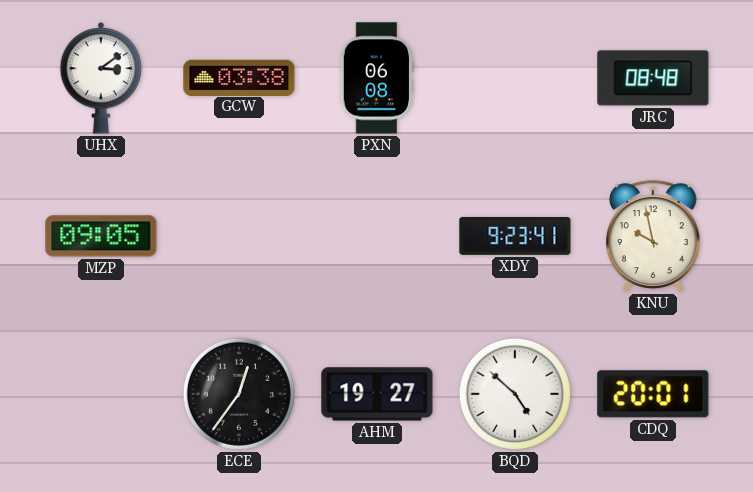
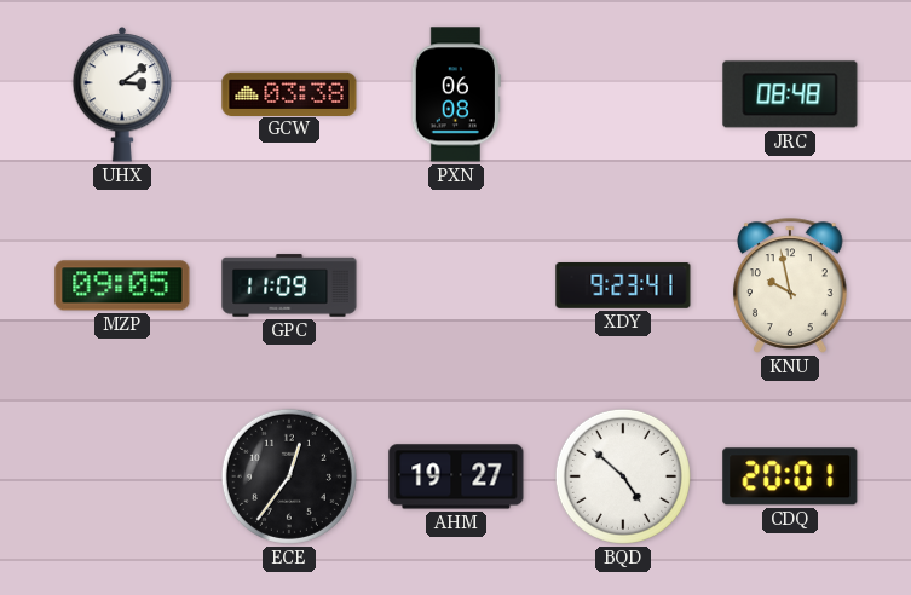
GPC: none -> 11:09 (289, 285)
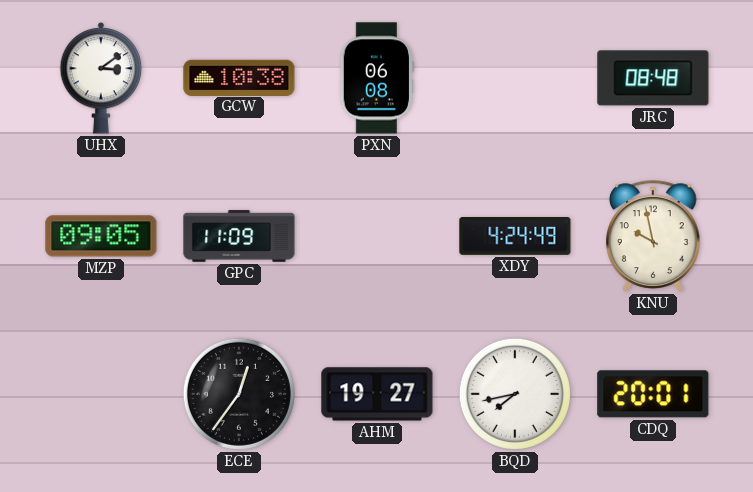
GCW: 03:38 -> 10:38 (239, 77)
XDY: 9:23 -> 4:24 (515, 237)
BQD: 4:52 -> 7:43 (515, 394)
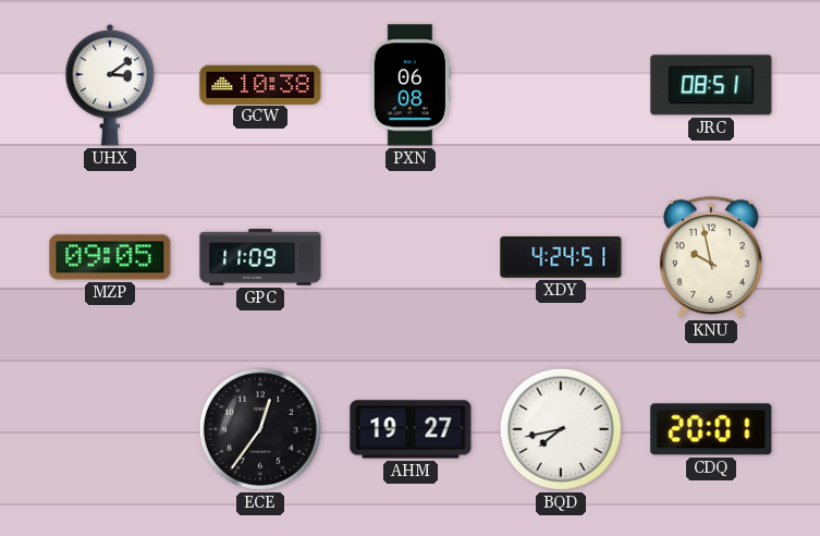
JRC: 08:48 -> 08:51 (711, 85)
XDY: 4:24:49 -> 4:24:51 (561, 258)
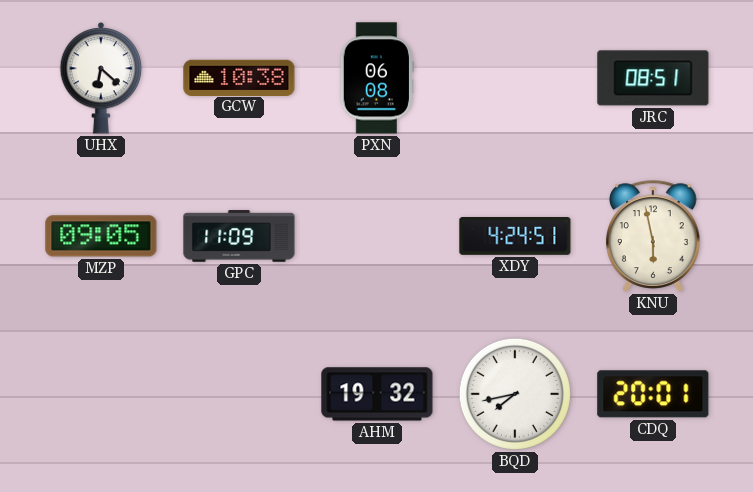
UHX: 3:09 -> 6:22 (101, 79)
KNU: 9:58 -> 5:58 (654, 236)
ECE: 12:36 -> none (260, 429)
AHM: 19:27 -> 19:32 (377, 394)
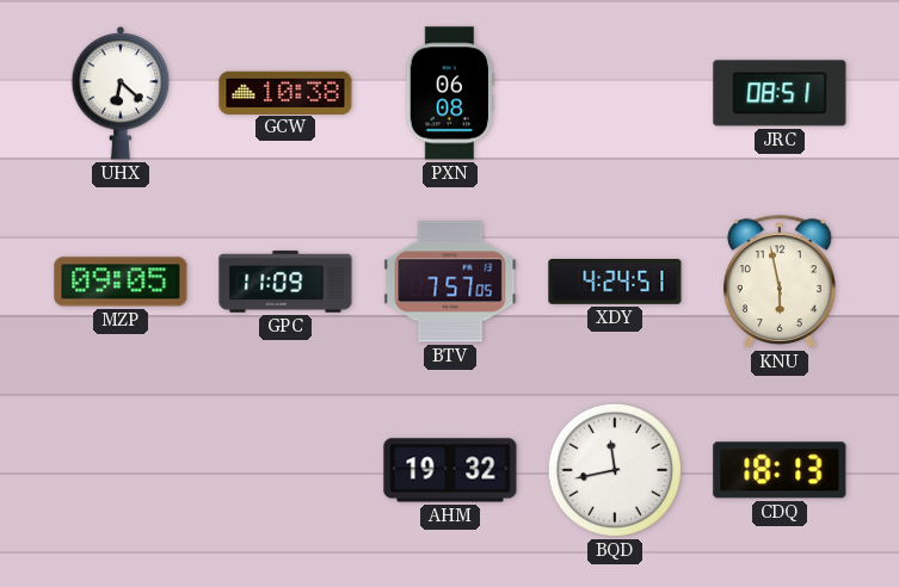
BTV: none -> 7:57 (450, 282)
BQD: 7:43 -> 11:43 (615, 470)
CDQ: 20:01 -> 18:13 (780, 470)
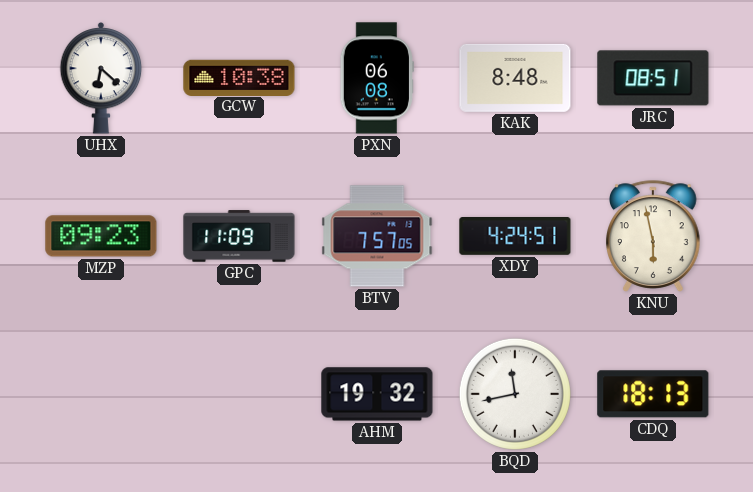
KAK: none -> 8:48 (515, 78)
MZP: 09:05 -> 09:23 (101, 236)
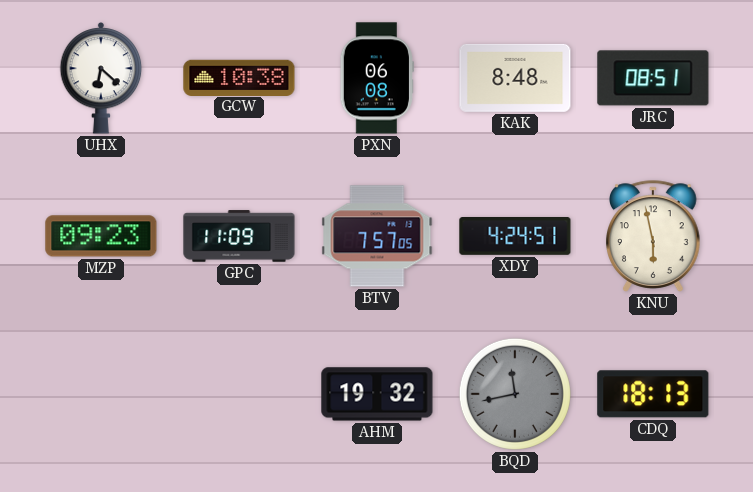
BQD dial: white -> grey (515, 394)
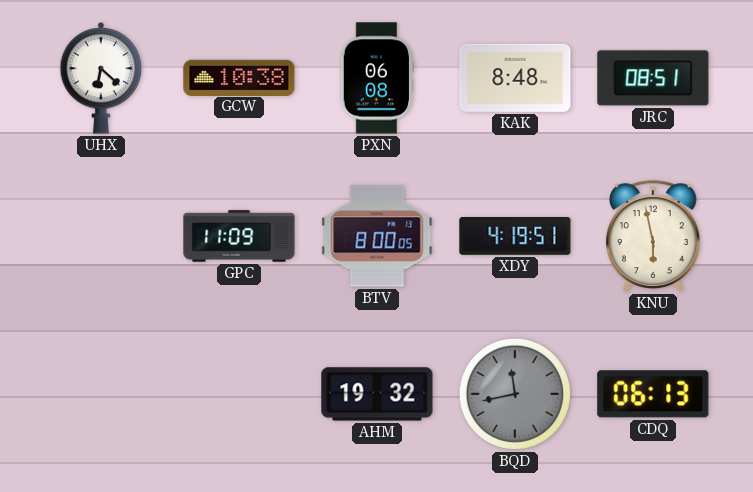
MZP: 09:23 -> none (101, 236)
BTV: 7:57 -> 8:00 (377, 236)
XDY: 4:24 -> 4:19 (515, 237)
CDQ: 18:13 -> 06:13 (653, 394)
